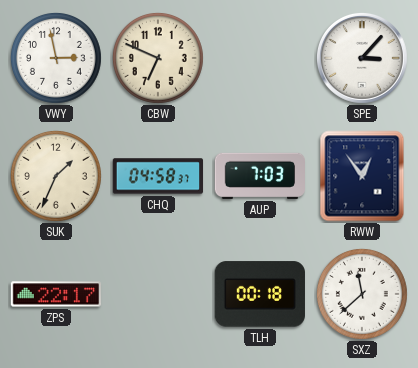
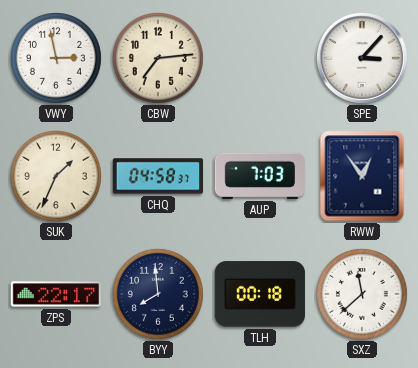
CBW: 6:49 -> 7:14 (158, 58)
BYY: none -> 7:59 (158, 294)
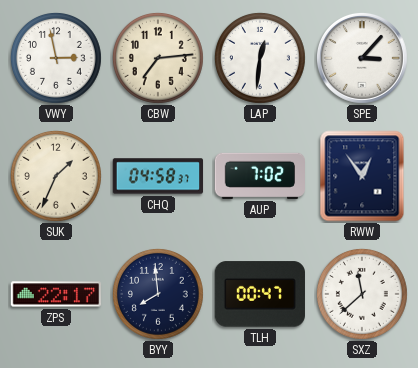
LAP: none -> 12:31 (260, 58)
AUP: 7:03 -> 7:02 (259, 176)
TLH: 00:18 -> 00:47 (259, 294)
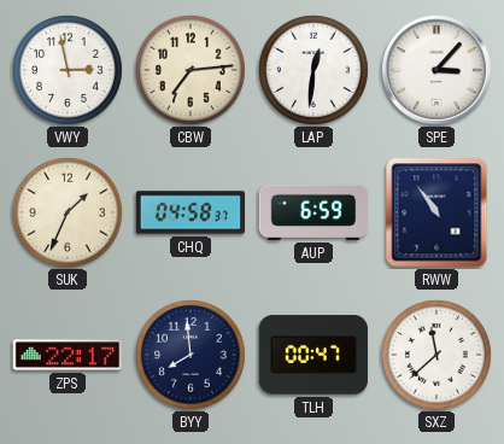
AUP: 7:02 -> 6:59 (312, 212)
RWW: 12:54 -> 10:54 (436, 212)
